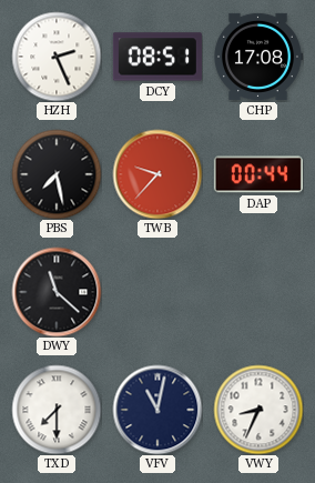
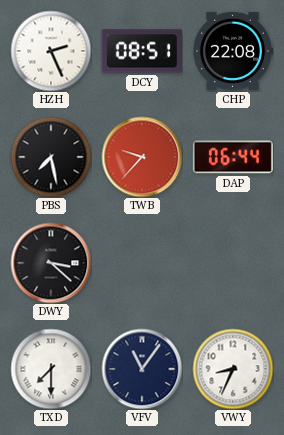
CHP: 17:08 -> 22:08 (233, 51)
DAP: 00:44 -> 06:44 (233, 157)
DWY: 11:22 -> 3:22 (51, 263)
VFV: 11:02 -> 11:06 (142, 369)
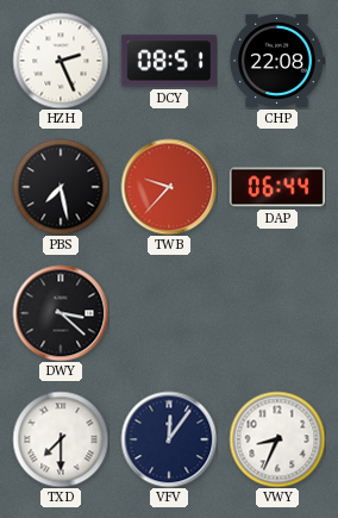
VFV: 11:06 -> 12:06 (169, 439)
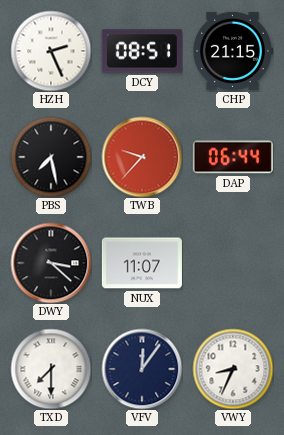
CHP: 22:08 -> 21:15 (233, 51)
NUX: none -> 11:07 (142, 263)
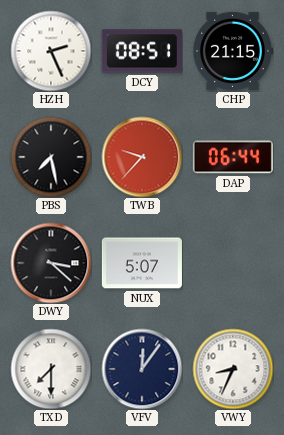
NUX: 11:07 -> 5:07 (142, 263)
